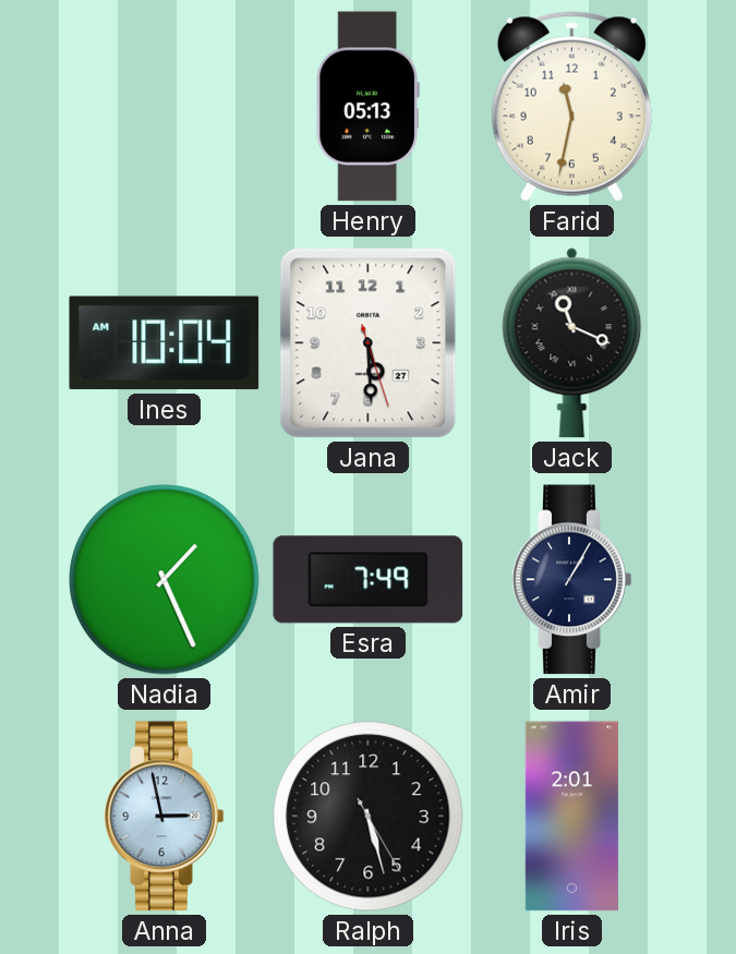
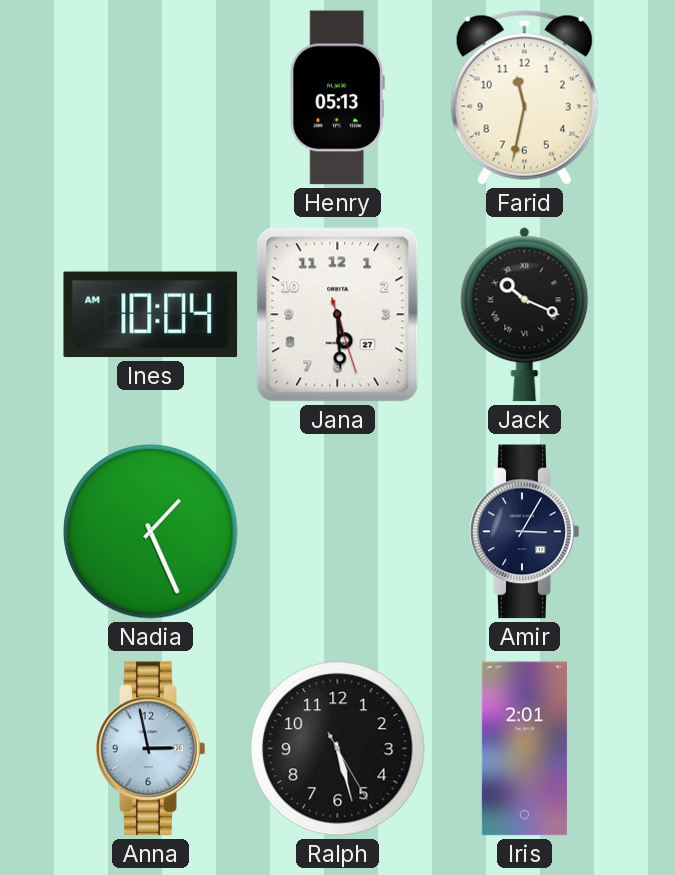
Jack: 11:19 -> 10:19 (525, 315)
Esra: 7:49 -> none (369, 580)
Amir: 1:05 -> 3:05 (525, 532)
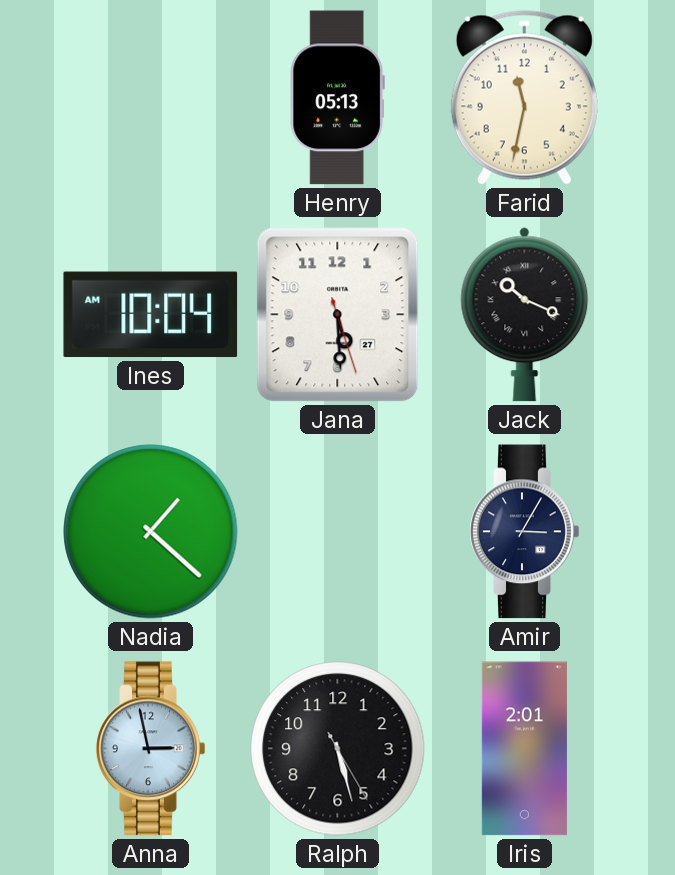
Nadia: 1:26 -> 1:22 (151, 532)
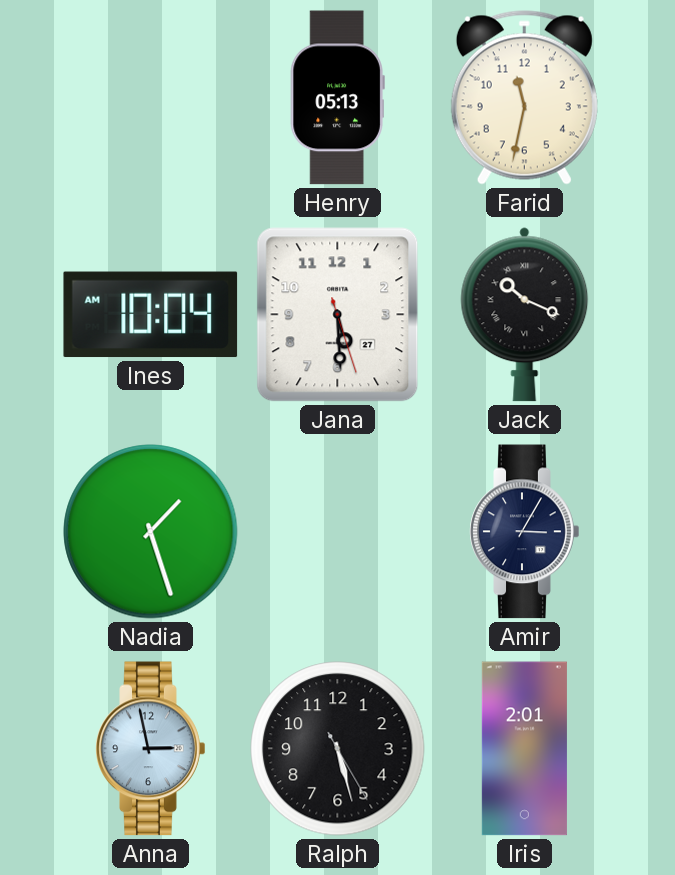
Nadia: 1:22 -> 1:27 (151, 532)
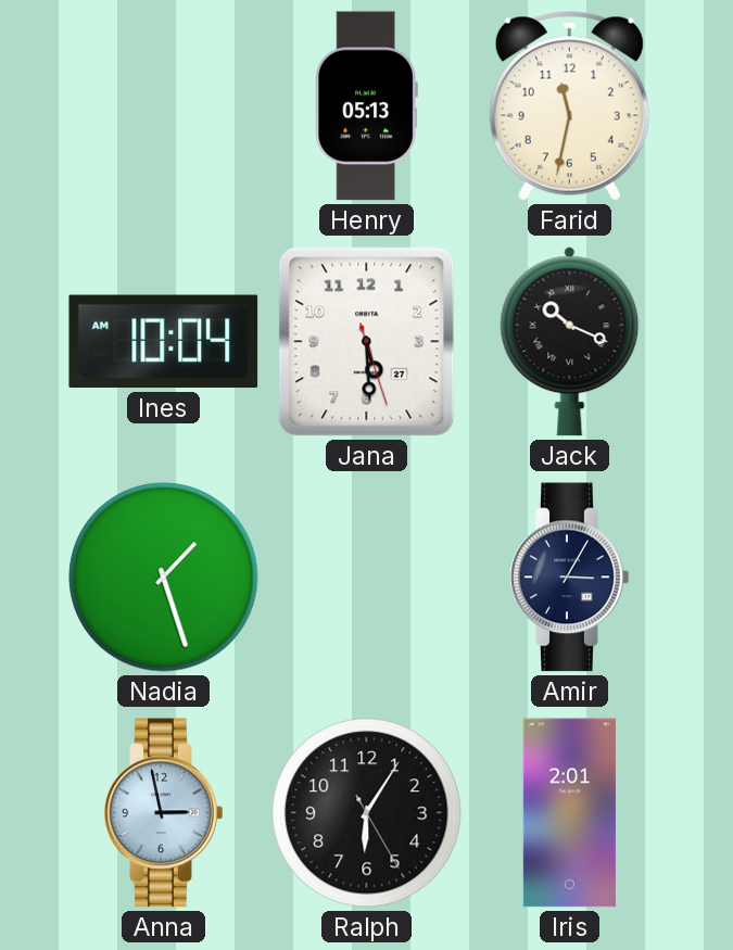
Ralph: 5:27 -> 6:05 (367, 813)
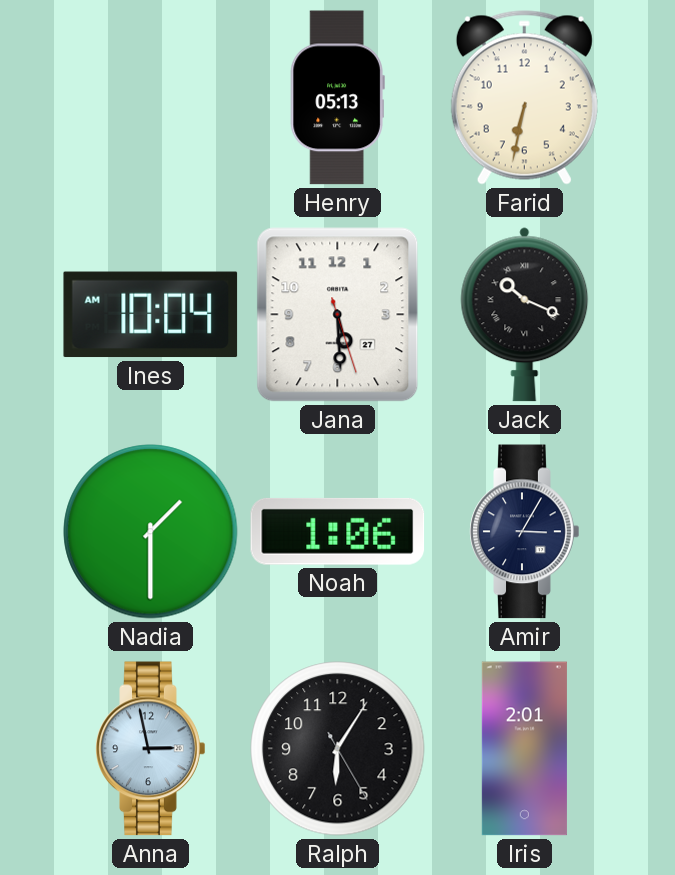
Farid: 11:32 -> 6:32 (524, 98)
Nadia: 1:27 -> 1:30 (151, 532)
Noah: none -> 1:06 (338, 531)
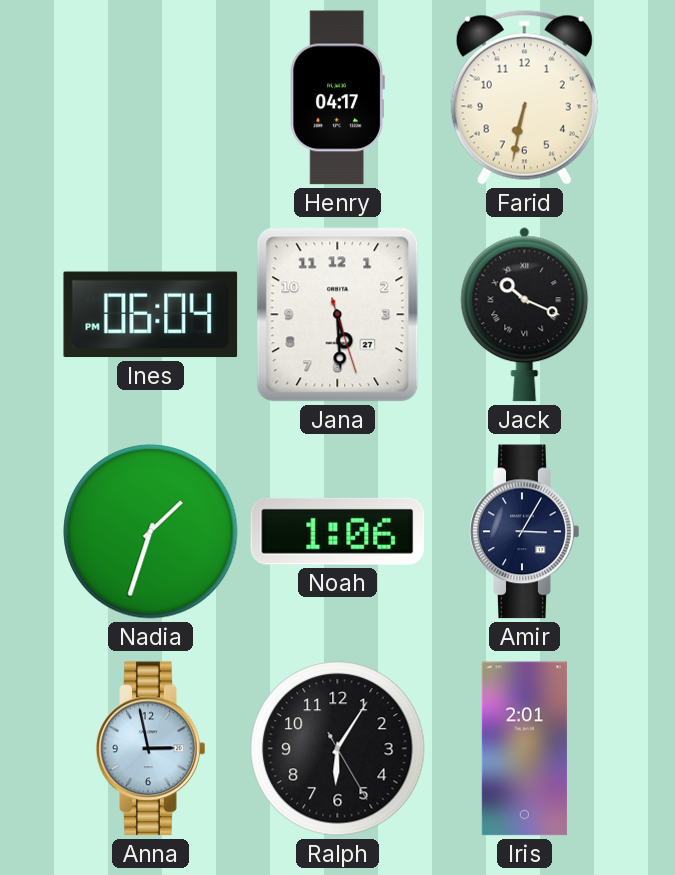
Henry: 05:13 -> 04:17 (337, 98)
Ines: 10:04 -> 06:04 (151, 315)
Nadia: 1:30 -> 1:33 (151, 532)
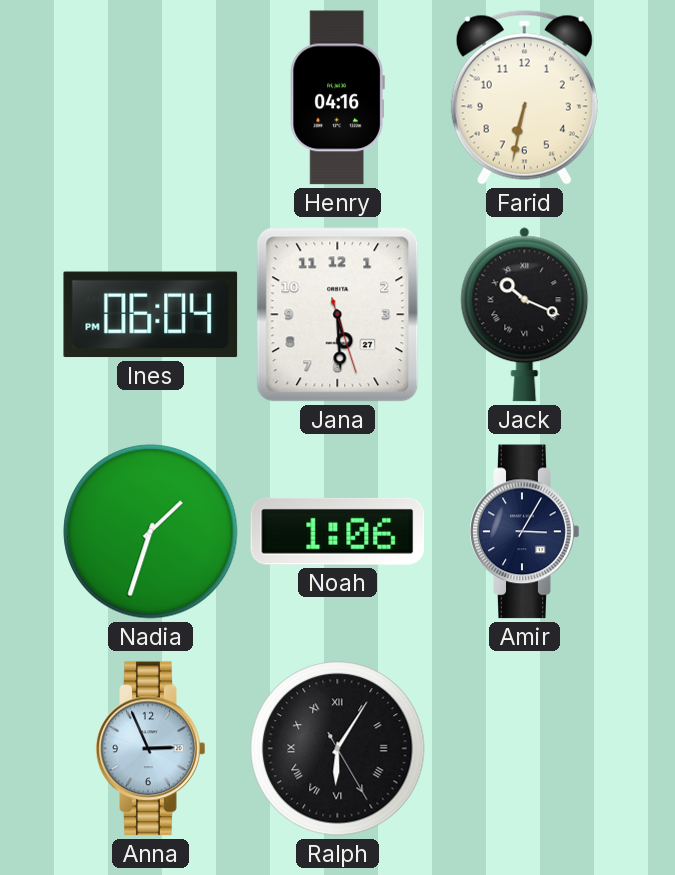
Henry: 04:17 -> 04:16 (337, 98)
Anna: 2:58 -> 2:56 (151, 749)
Ralph numerals: Arabic -> Roman (338, 749)
Iris: 2:01 -> none (524, 749)
